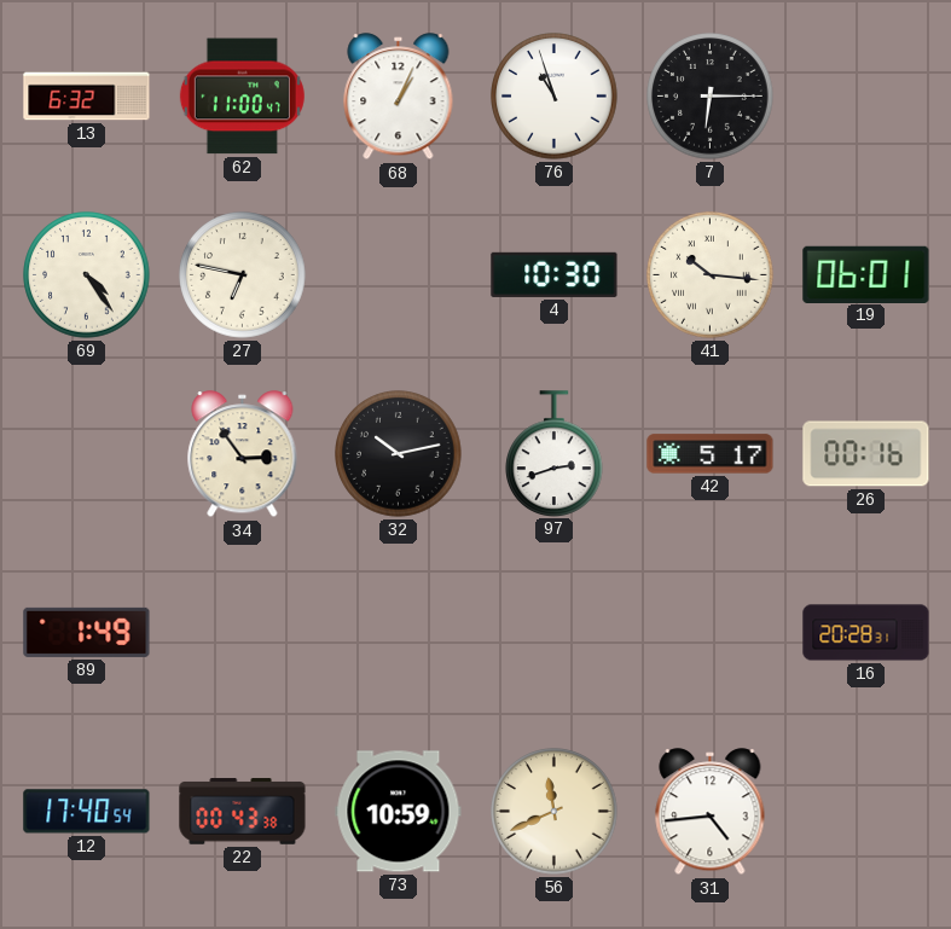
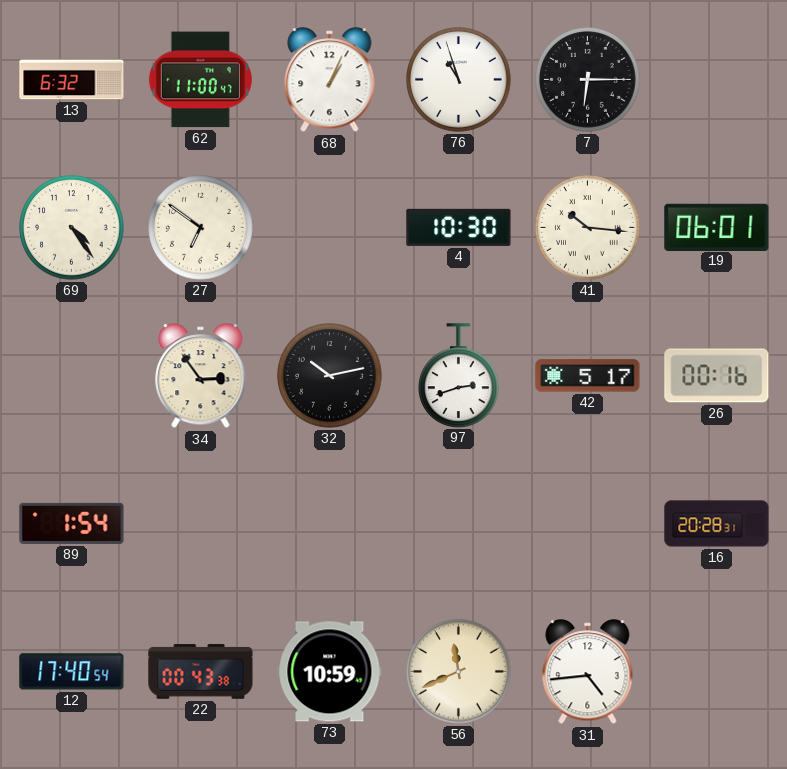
27: 6:47 -> 6:51 (201, 228)
89: 1:49 -> 1:54 (72, 523)
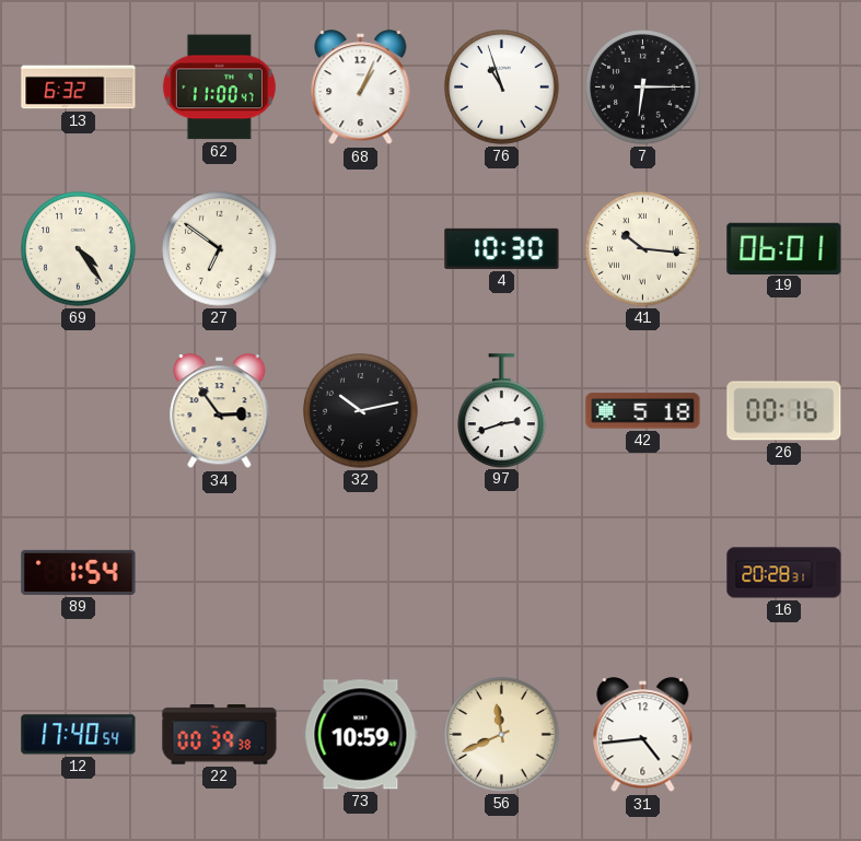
42: 5:17 -> 5:18 (643, 411)
22: 00:43 -> 00:39 (220, 735)
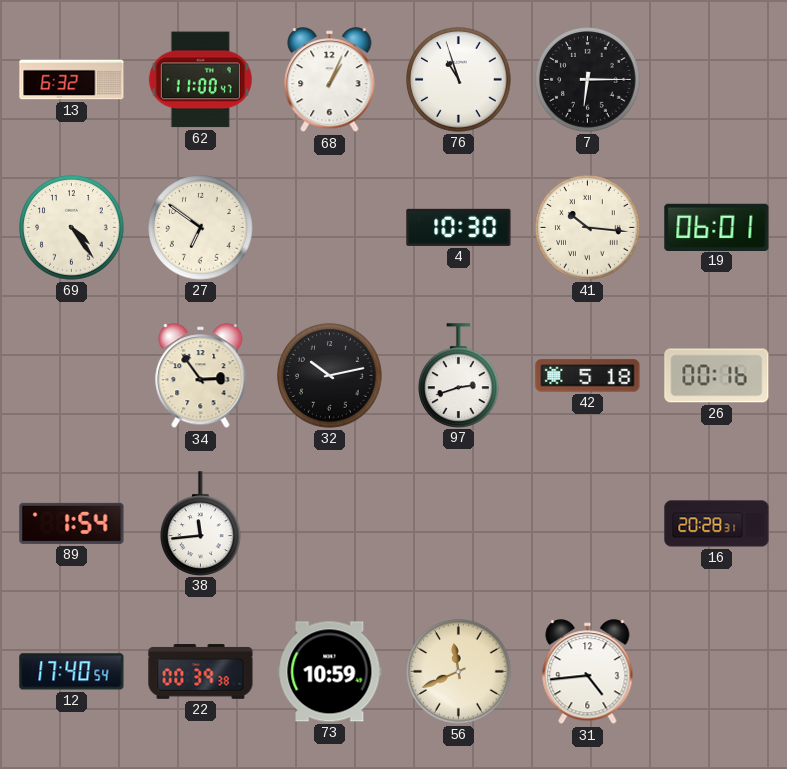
38: none -> 11:44 (201, 523)
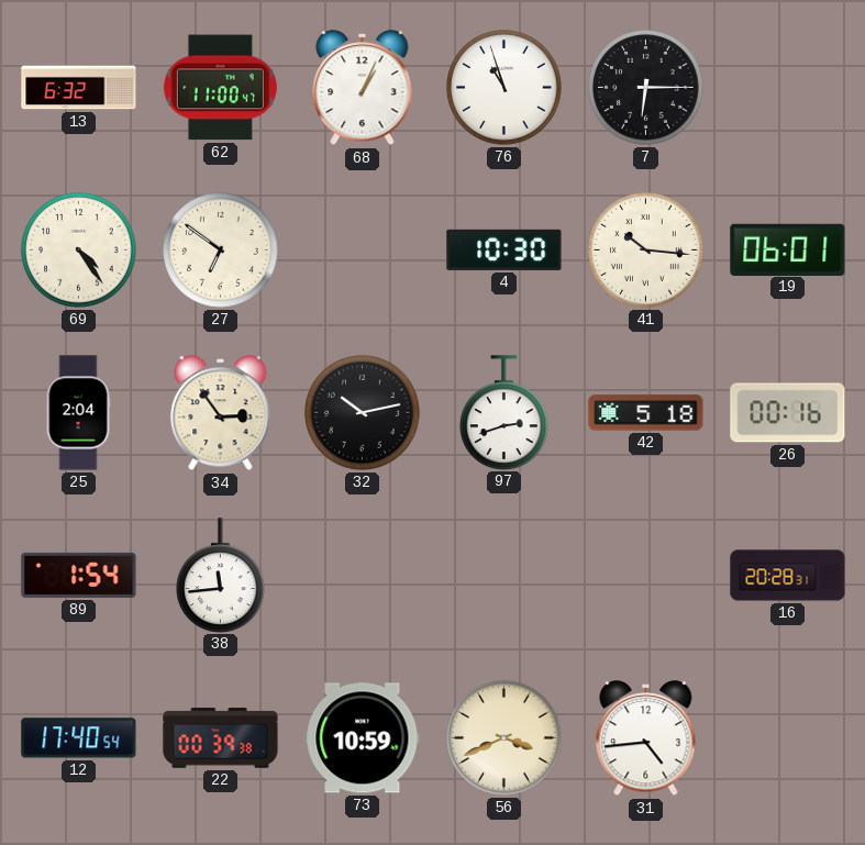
25: none -> 2:04 (78, 413)
56: 11:41 -> 3:41 (504, 738)
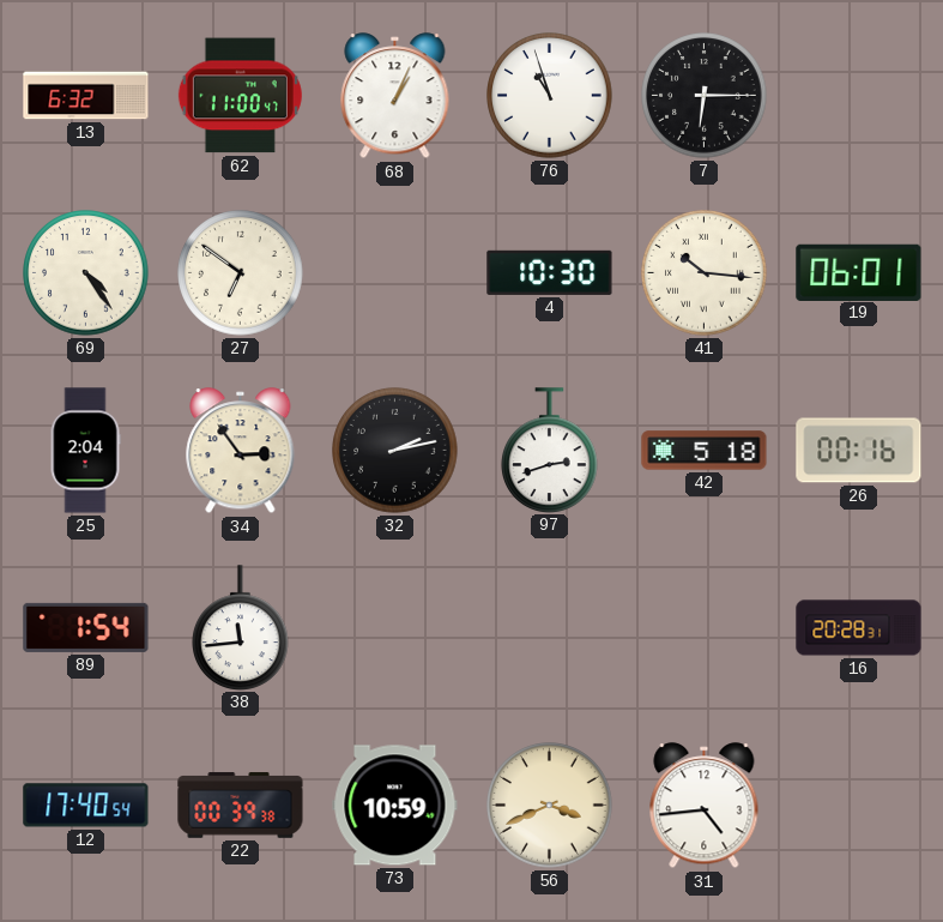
32: 10:13 -> 2:13 (395, 451)
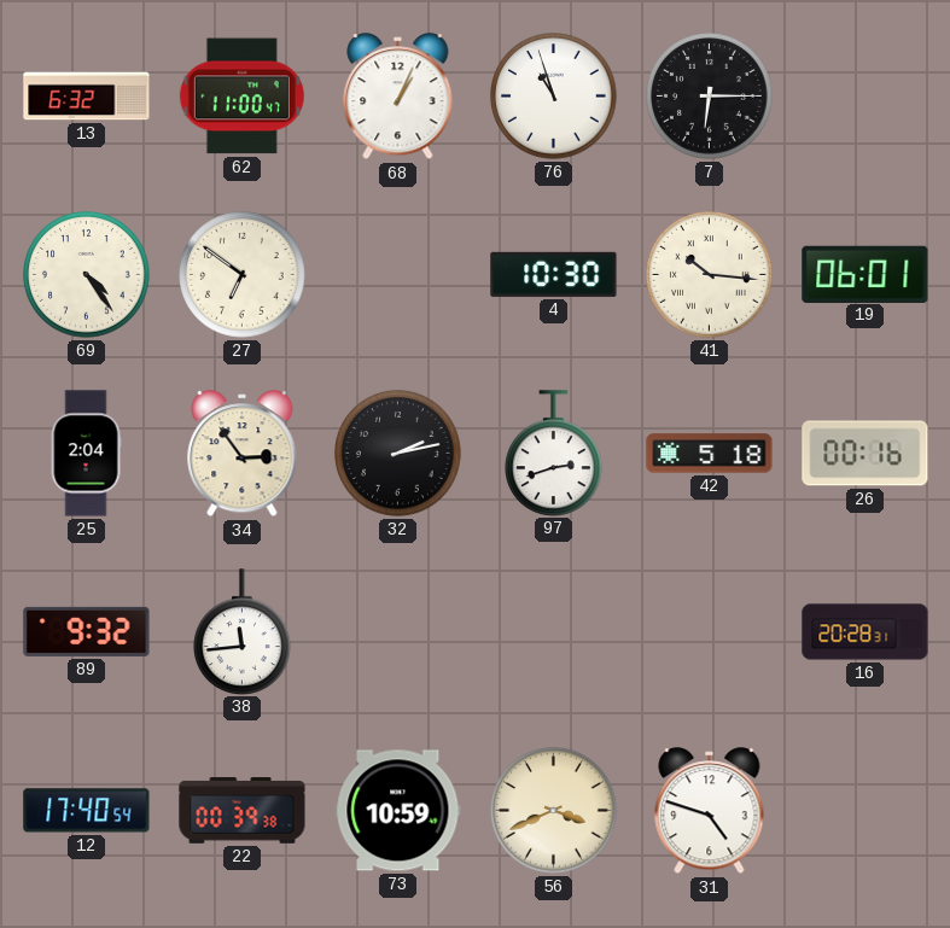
89: 1:54 -> 9:32 (87, 631)
31: 4:44 -> 4:48 (710, 811)
